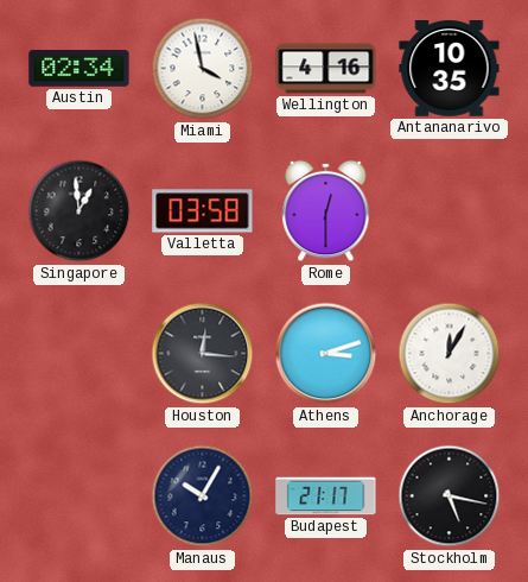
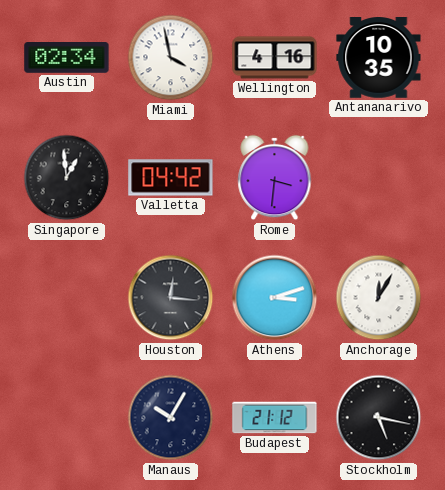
Valletta: 03:58 -> 04:42 (171, 178)
Rome: 12:30 -> 3:31 (275, 178)
Budapest: 21:17 -> 21:12 (275, 418)
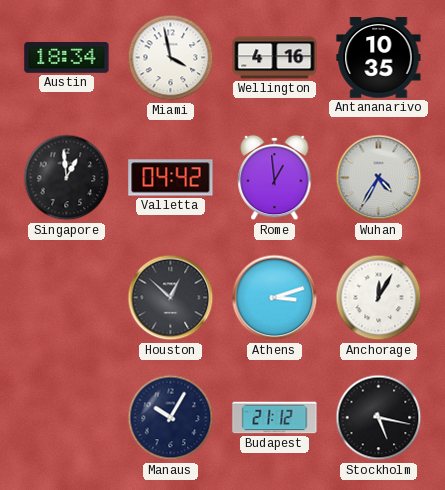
Austin: 02:34 -> 18:34 (67, 58)
Rome: 3:31 -> 12:59 (275, 178)
Wuhan: none -> 4:35 (379, 178)
Houston: 12:16 -> 12:52 (171, 298)
